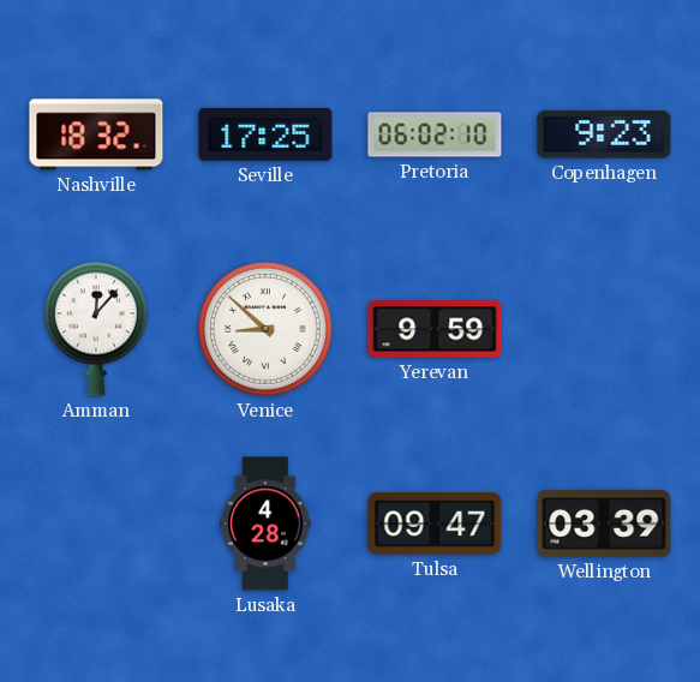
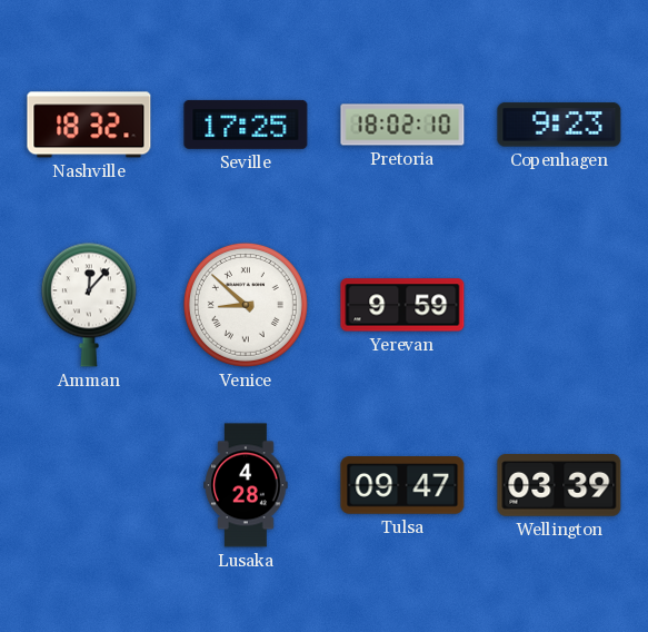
Pretoria: 06:02 -> 18:02 (402, 125)
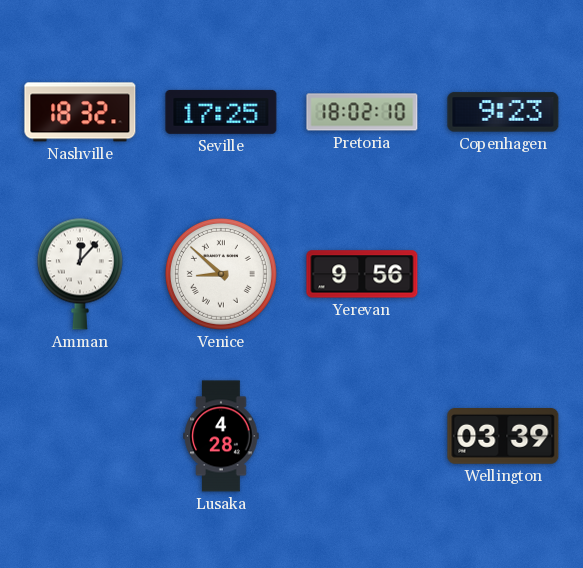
Yerevan: 9:59 -> 9:56 (362, 274)
Tulsa: 09:47 -> none (402, 485)
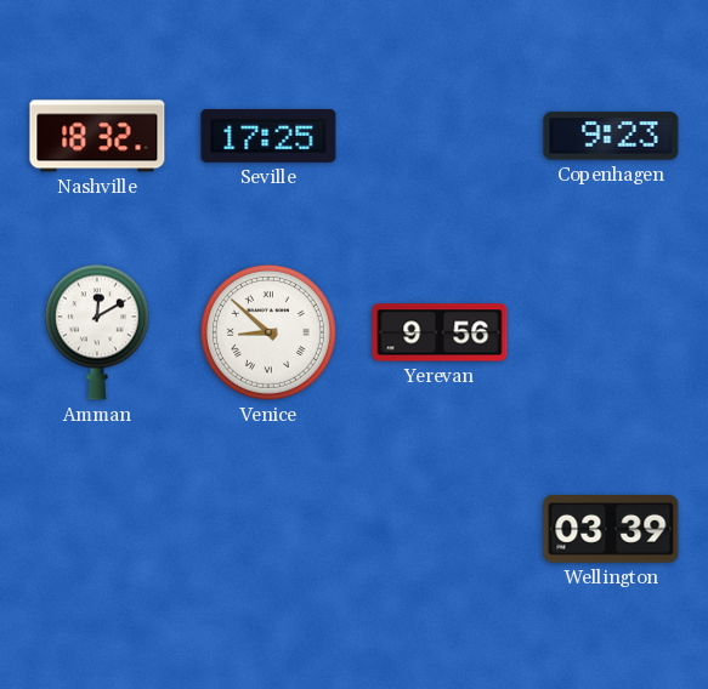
Pretoria: 18:02 -> none (362, 112)
Amman: 12:07 -> 12:10 (97, 332)
Lusaka: 4:28 -> none (221, 436)
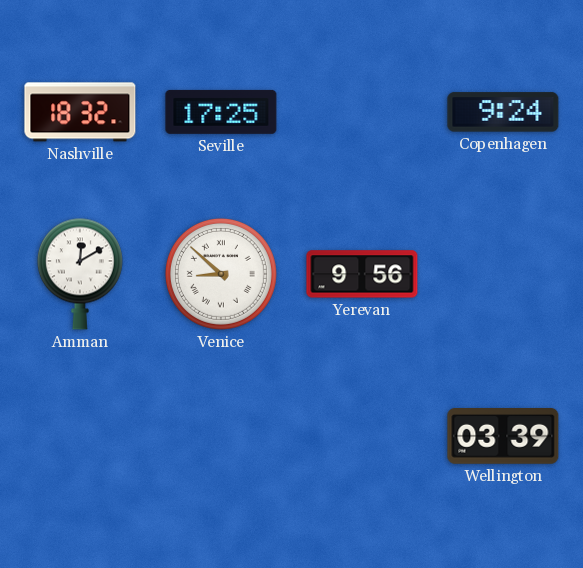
Copenhagen: 9:23 -> 9:24 (503, 112)
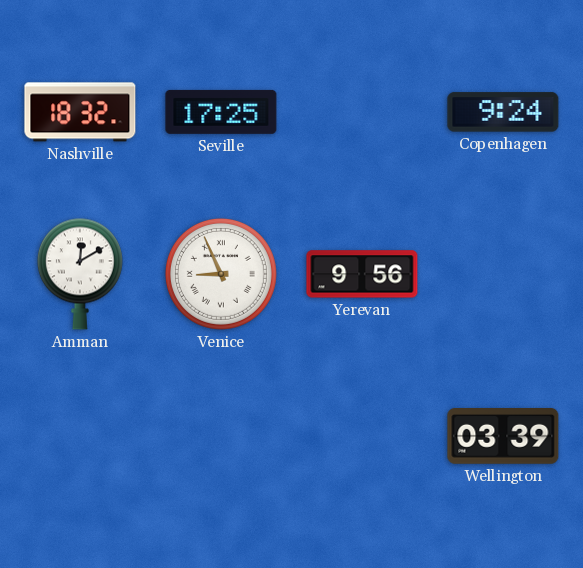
Venice: 8:52 -> 8:56 (221, 274)
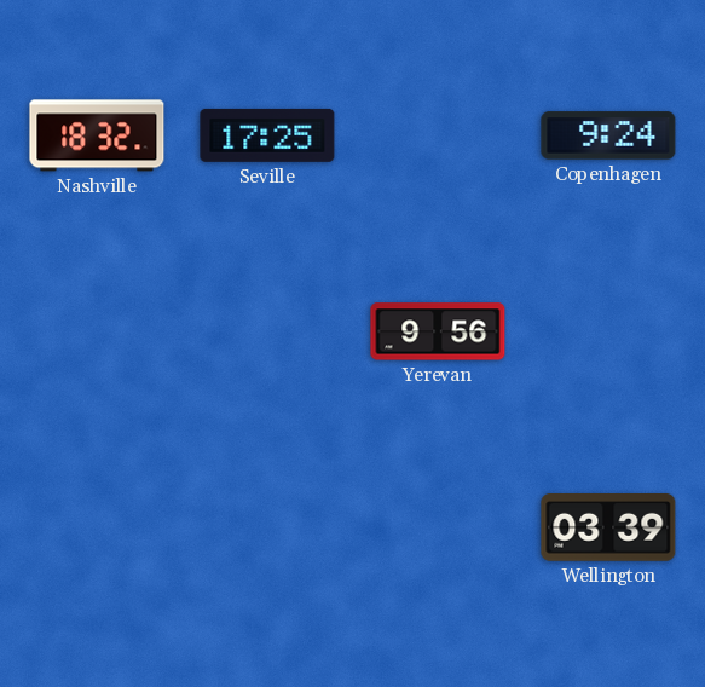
Amman: 12:10 -> none (80, 274)
Venice: 8:56 -> none (221, 274)
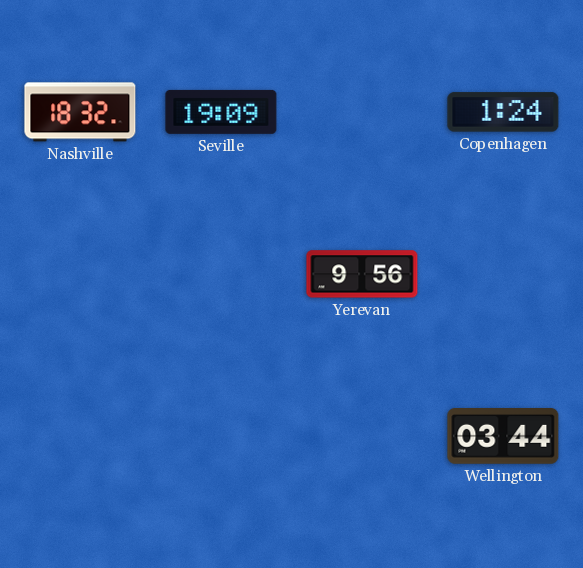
Seville: 17:25 -> 19:09 (221, 112)
Copenhagen: 9:24 -> 1:24 (503, 112)
Wellington: 03:39 -> 03:44 (503, 437)
